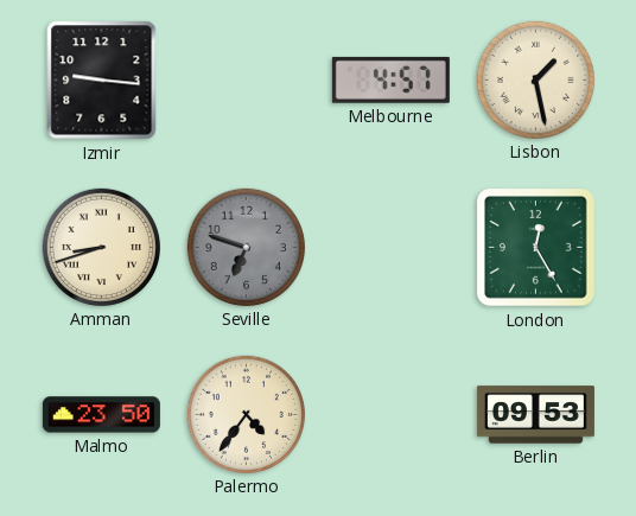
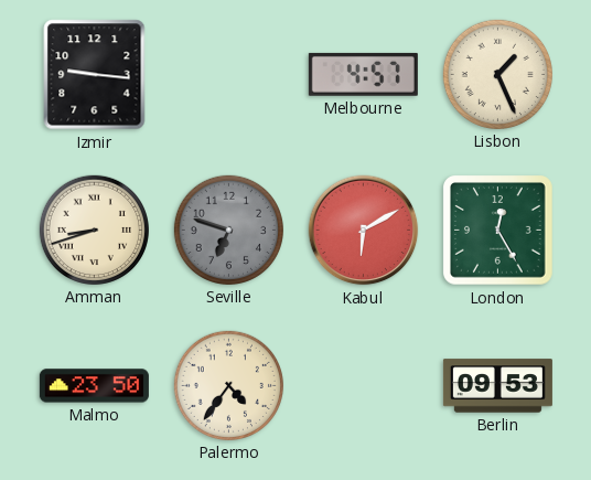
Lisbon: 1:28 -> 1:26 (497, 74)
Kabul: none -> 6:10 (364, 231)
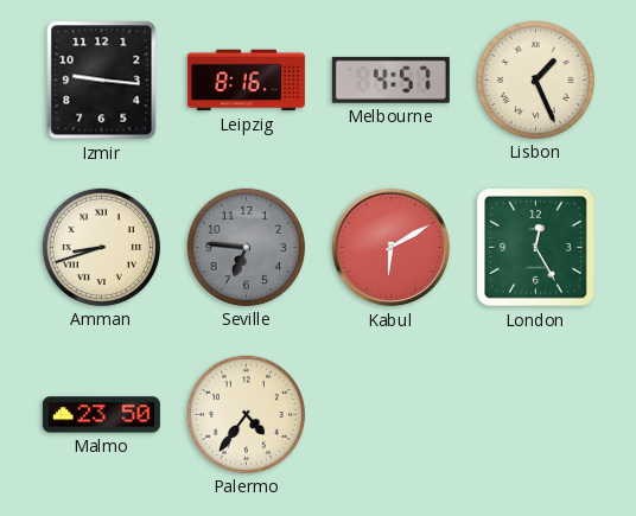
Leipzig: none -> 8:16 (246, 81)
Seville: 6:48 -> 6:46 (246, 247)
Berlin: 09:53 -> none (497, 386)
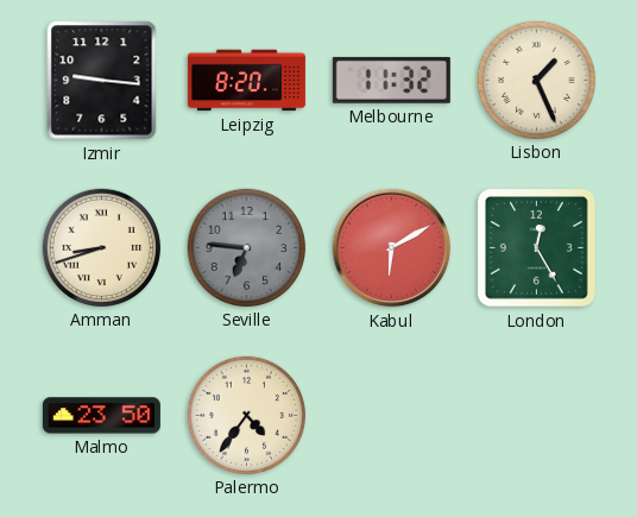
Leipzig: 8:16 -> 8:20 (246, 81)
Melbourne: 4:57 -> 11:32 (391, 80)
